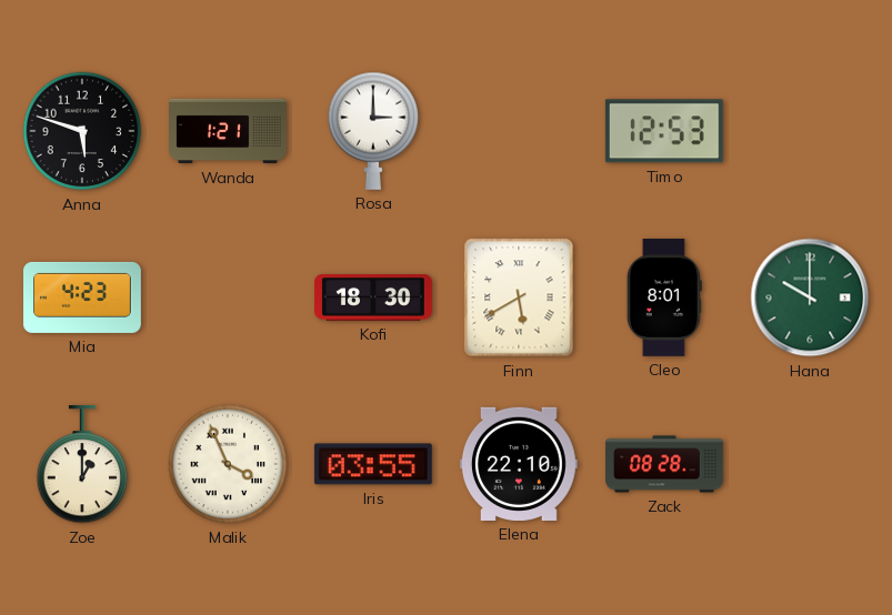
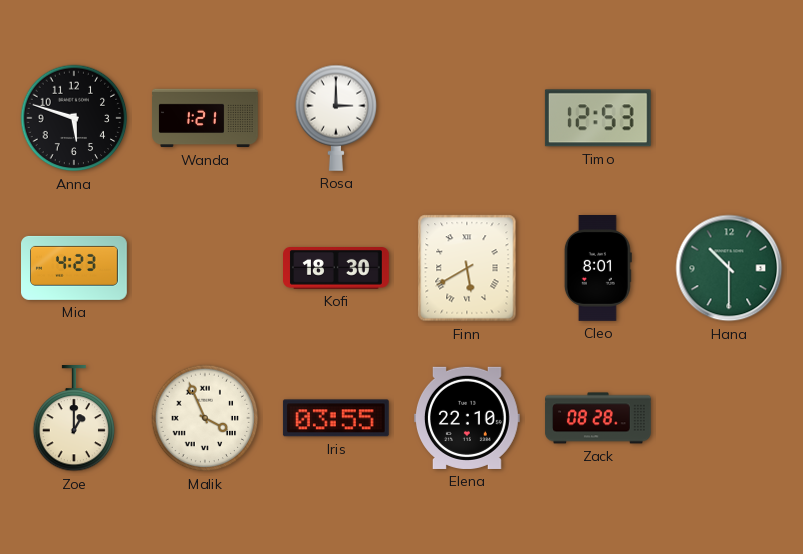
Hana: 10:00 -> 10:30 (729, 268)
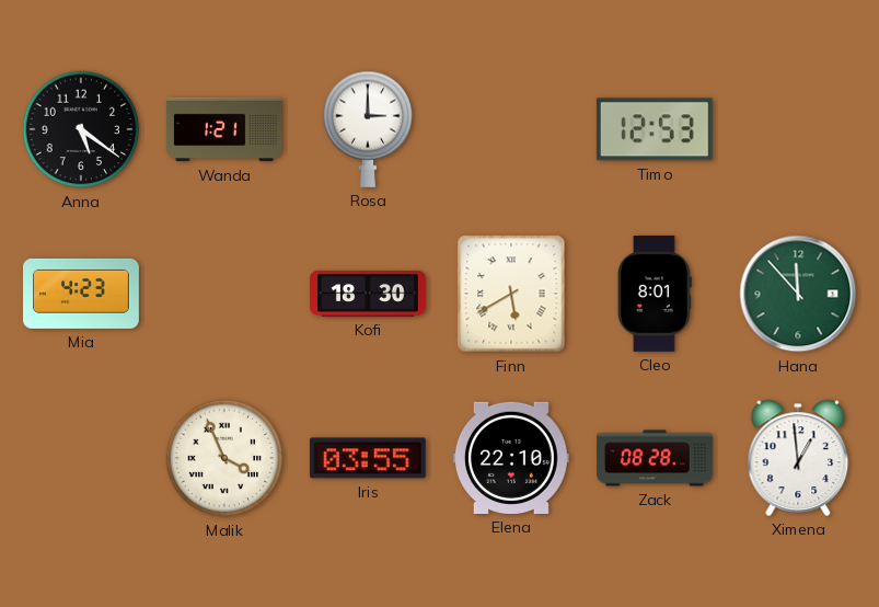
Anna: 5:48 -> 5:21 (81, 129)
Hana: 10:30 -> 11:53 (798, 294)
Zoe: 1:00 -> none (74, 418)
Ximena: none -> 12:59 (798, 458)
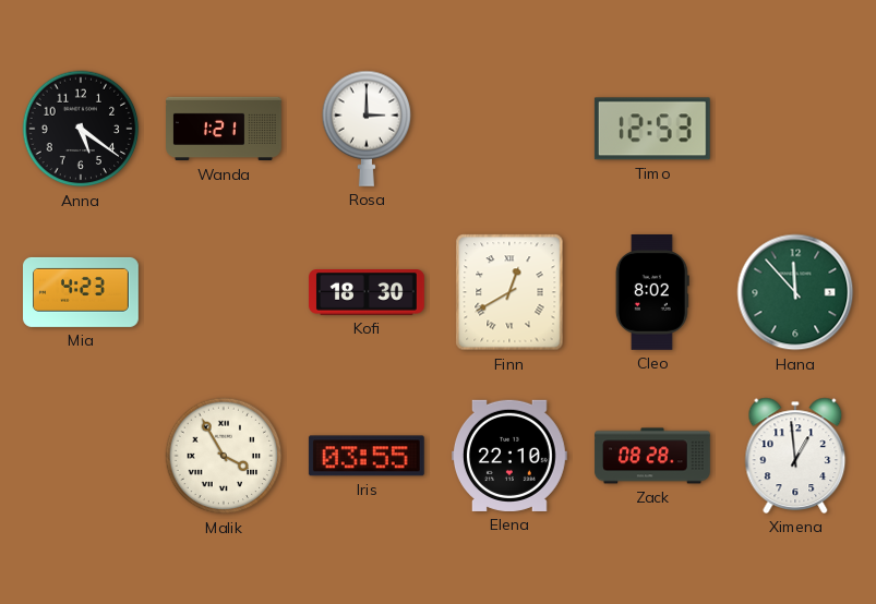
Finn: 5:40 -> 12:40 (509, 292)
Cleo: 8:01 -> 8:02 (652, 293)
Malik: 3:56 -> 3:55 (224, 456)
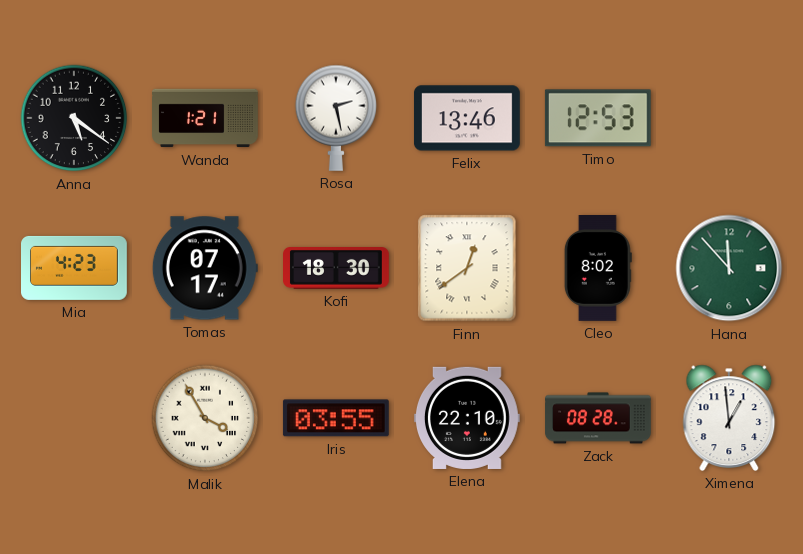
Rosa: 3:00 -> 2:28 (336, 118)
Felix: none -> 13:46 (467, 118)
Tomas: none -> 07:17 (205, 268)
Finn: 12:40 -> 12:39 (467, 268)
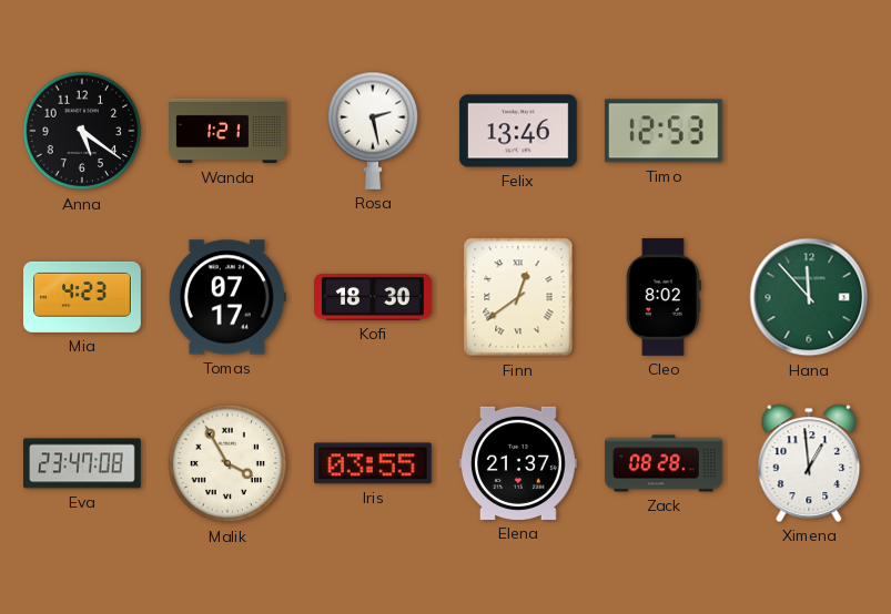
Eva: none -> 23:47 (83, 463)
Elena: 22:10 -> 21:37 (518, 463)
